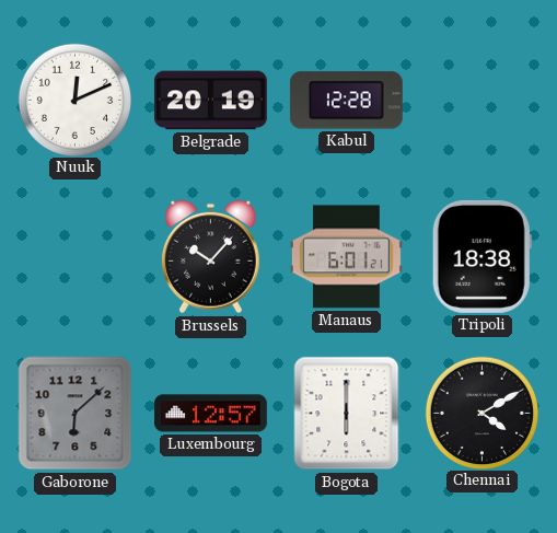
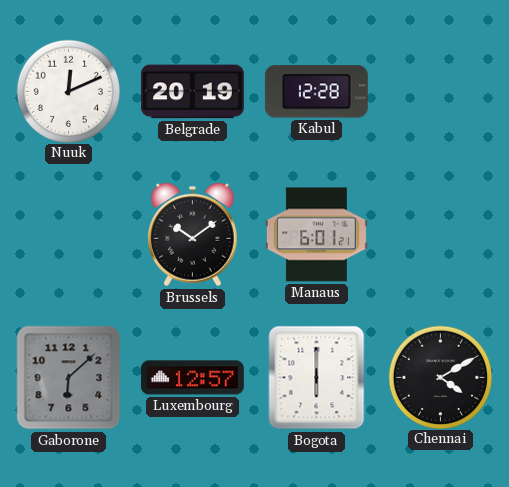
Brussels: 10:07 -> 10:09 (192, 235)
Tripoli: 18:38 -> none (481, 256)
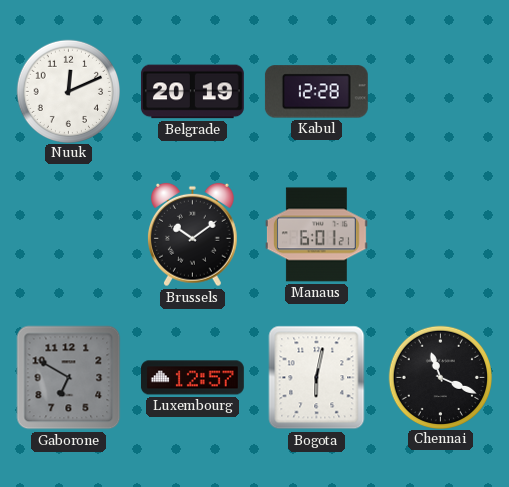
Gaborone: 6:08 -> 6:50 (69, 378)
Bogota: 6:00 -> 6:02 (317, 378)
Chennai: 4:10 -> 11:19 (440, 377)
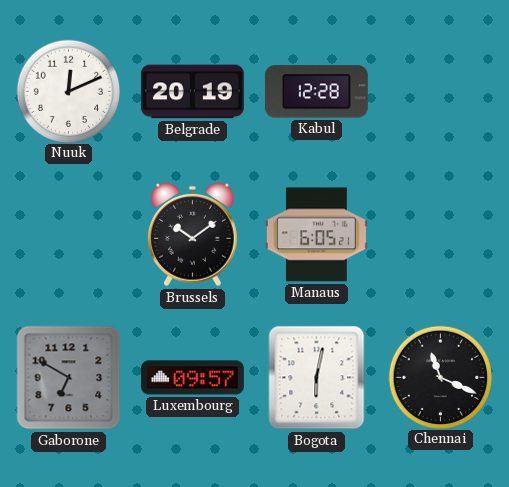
Manaus: 6:01 -> 6:05 (316, 235)
Luxembourg: 12:57 -> 09:57 (192, 378)
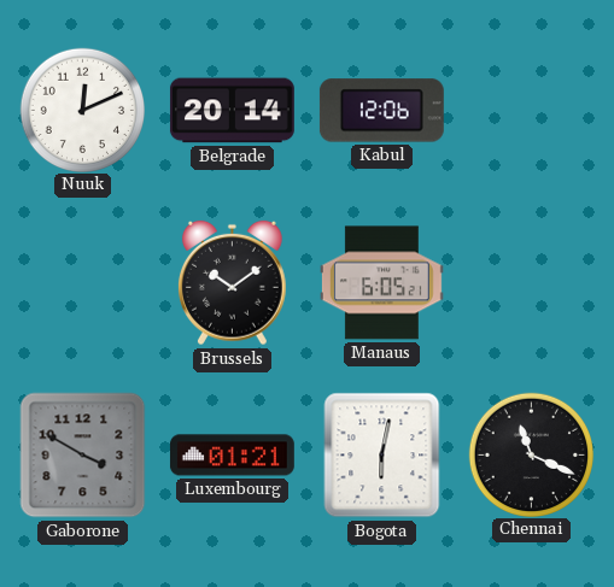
Belgrade: 20:19 -> 20:14 (232, 111)
Kabul: 12:28 -> 12:06 (381, 111)
Gaborone: 6:50 -> 3:50 (83, 456)
Luxembourg: 09:57 -> 01:21 (232, 456)
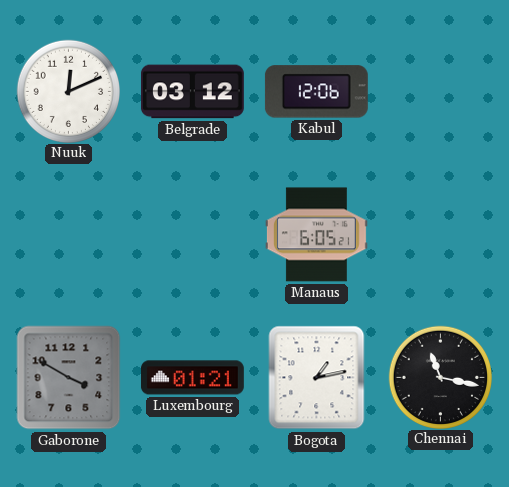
Belgrade: 20:14 -> 03:12 (192, 92)
Brussels: 10:09 -> none (232, 283)
Bogota: 6:02 -> 1:13 (317, 378)
Chennai: 11:19 -> 11:17 (440, 377)
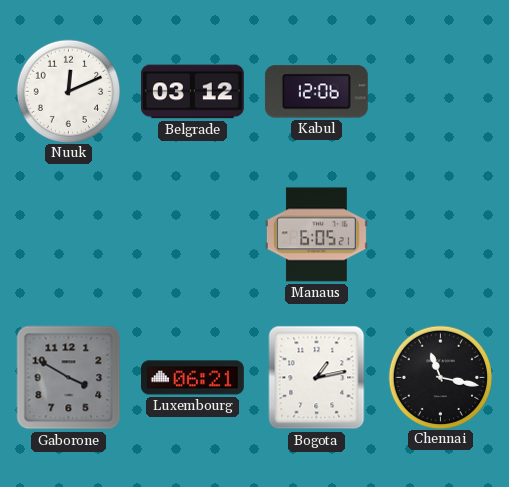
Luxembourg: 01:21 -> 06:21 (192, 378)
